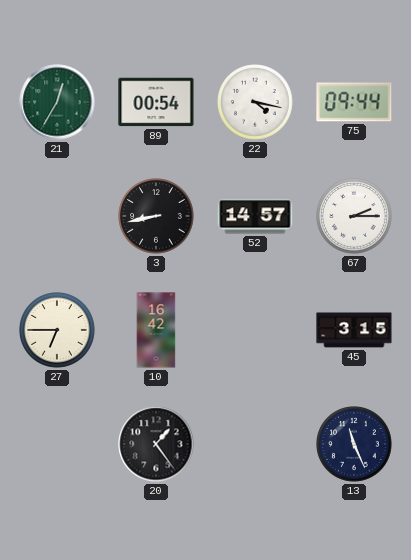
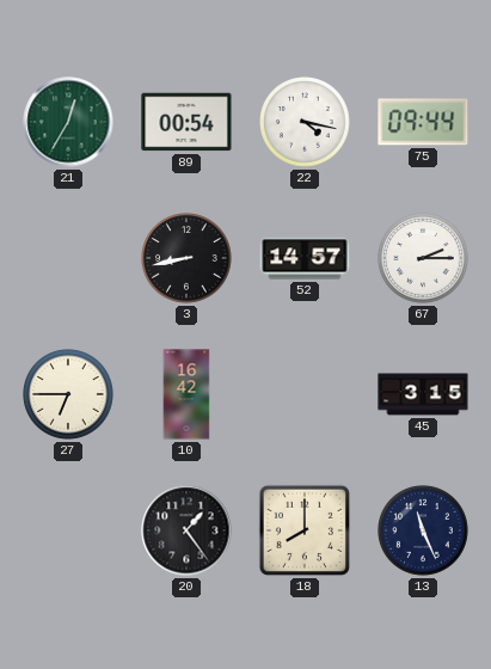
18: none -> 8:00 (305, 530)
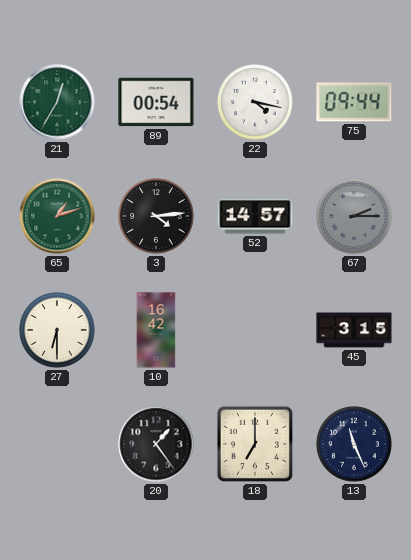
65: none -> 1:12 (57, 216)
3: 8:43 -> 4:14 (156, 216)
67 dial: white -> grey (354, 216)
27: 6:45 -> 6:30 (57, 330)
18: 8:00 -> 7:00 (255, 444)
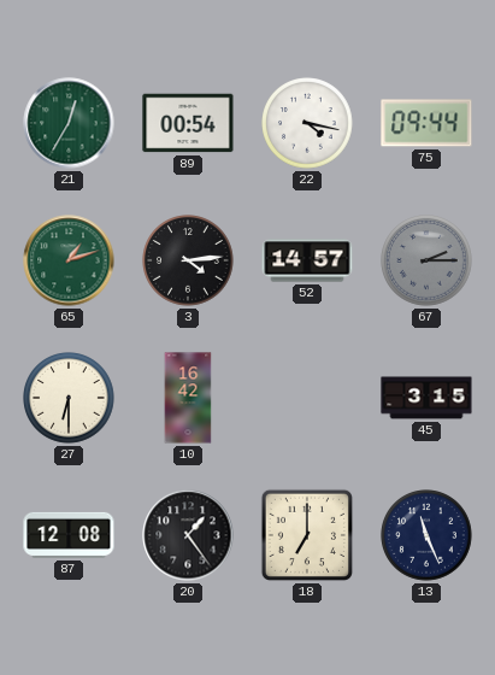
87: none -> 12:08 (69, 535)
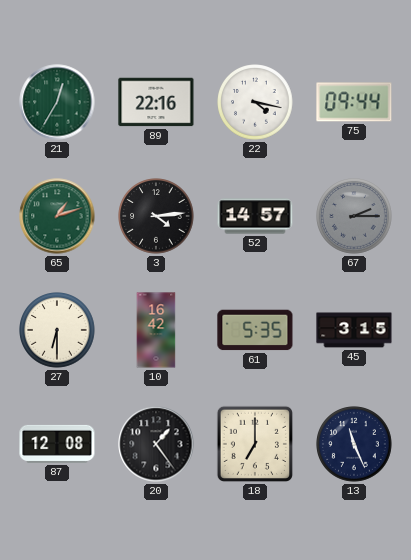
89: 00:54 -> 22:16 (156, 102)
61: none -> 5:35 (255, 330)
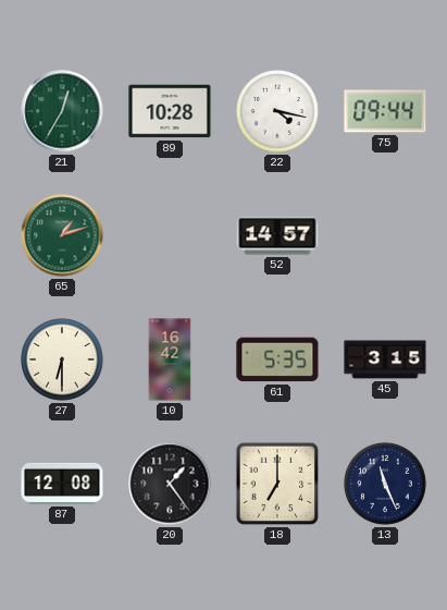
89: 22:16 -> 10:28 (170, 111)
3: 4:14 -> none (156, 216)
67: 2:15 -> none (354, 216)
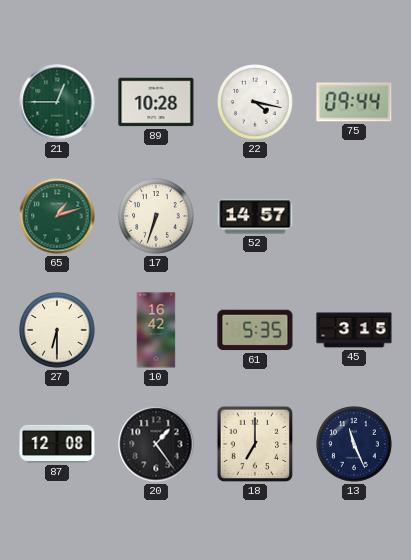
21: 12:35 -> 12:45 (57, 102)
17: none -> 6:33 (156, 216)
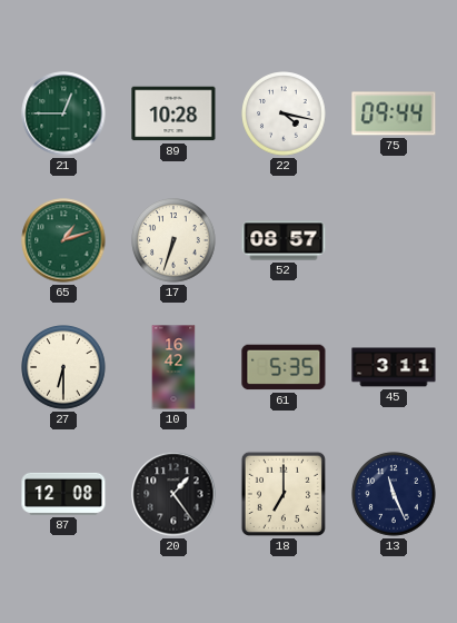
52: 14:57 -> 08:57 (284, 240)
45: 3:15 -> 3:11 (394, 367)
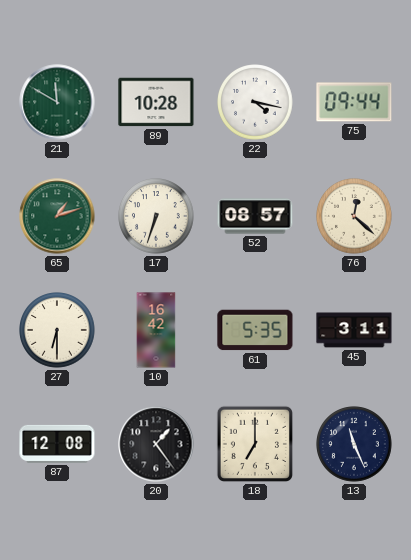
21: 12:45 -> 11:50 (57, 102)
76: none -> 12:22 (354, 216)
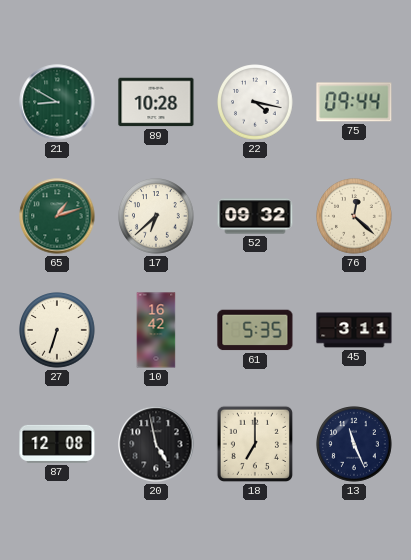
21: 11:50 -> 8:50 (57, 102)
17: 6:33 -> 6:38 (156, 216)
52: 08:57 -> 09:32 (255, 216)
27: 6:30 -> 6:33 (57, 330)
20: 1:24 -> 4:58 (156, 444)
